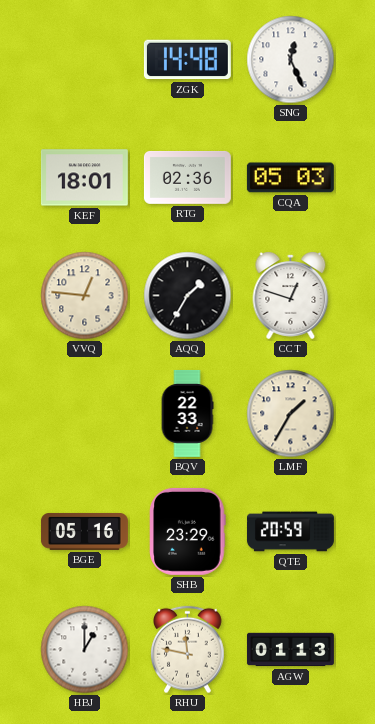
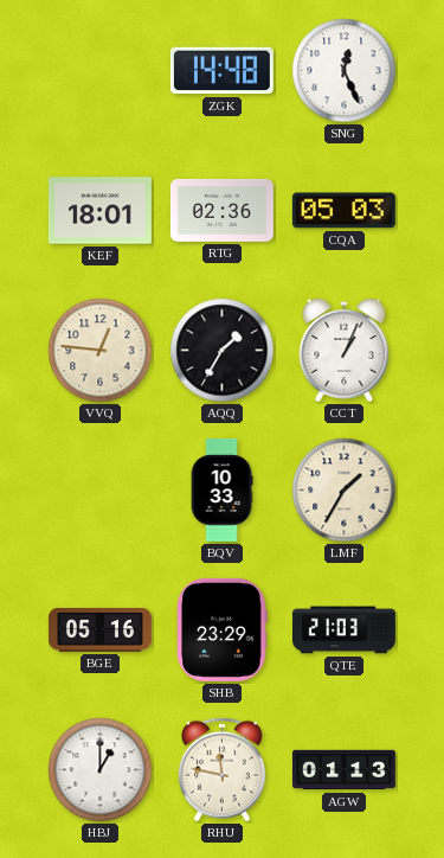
CCT: 12:48 -> 1:04 (345, 350)
BQV: 22:33 -> 10:33 (221, 489)
QTE: 20:59 -> 21:03 (343, 630)
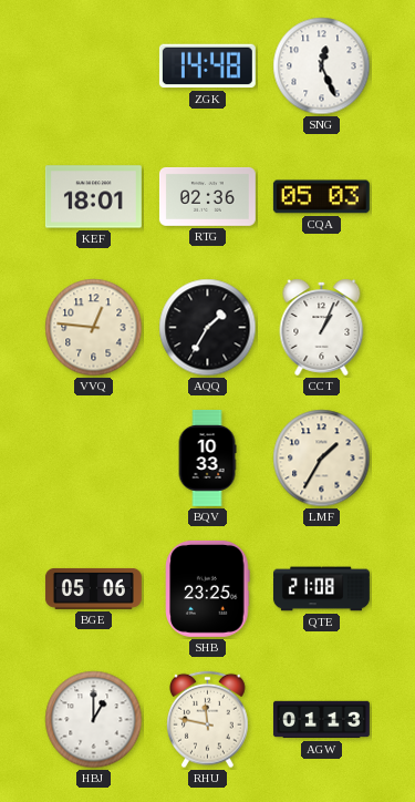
BGE: 05:16 -> 05:06 (93, 588)
SHB: 23:29 -> 23:25 (208, 588)
QTE: 21:03 -> 21:08 (321, 589)
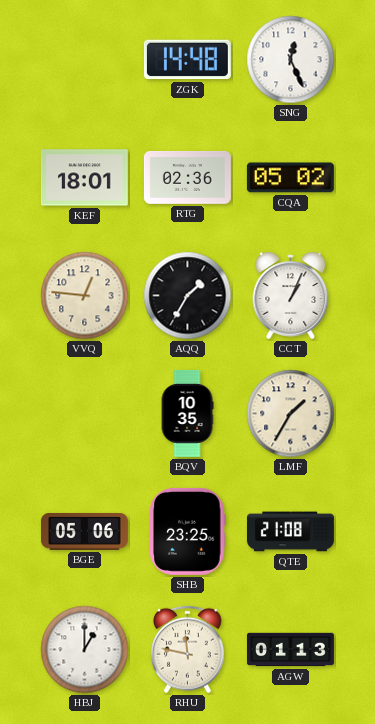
CQA: 05:03 -> 05:02 (290, 178)
BQV: 10:33 -> 10:35 (187, 413)
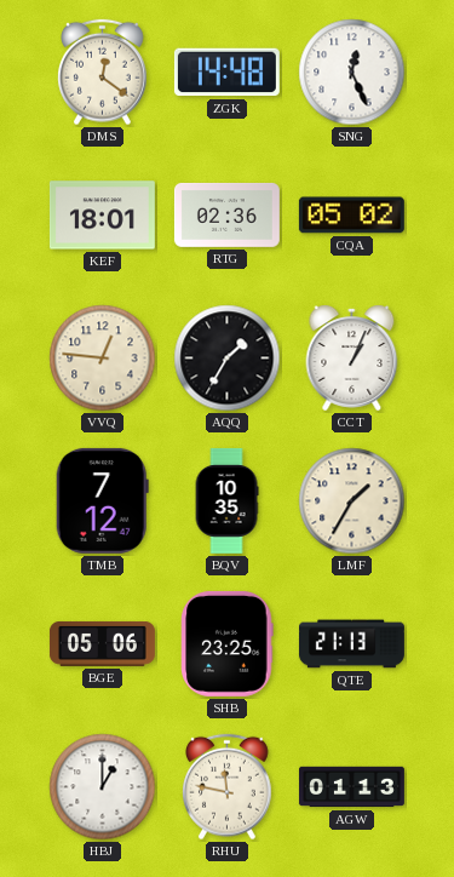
DMS: none -> 12:21 (103, 73)
TMB: none -> 7:12 (102, 500)
QTE: 21:08 -> 21:13 (351, 644)
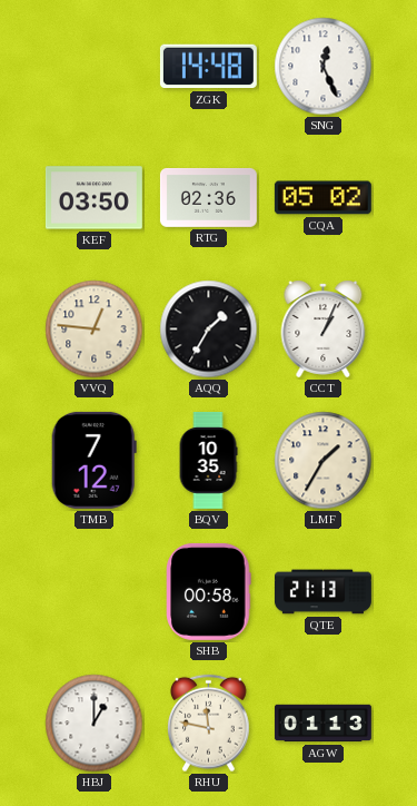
DMS: 12:21 -> none (103, 73)
KEF: 18:01 -> 03:50 (93, 198)
BGE: 05:06 -> none (102, 643)
SHB: 23:25 -> 00:58 (209, 591)
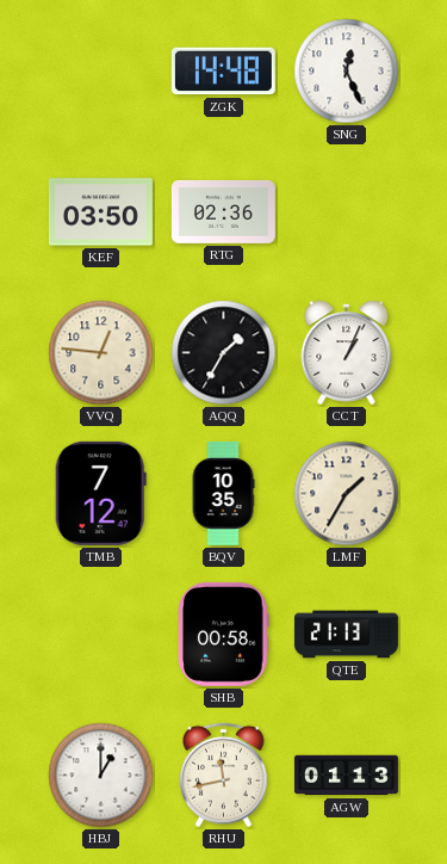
CQA: 05:02 -> none (322, 198)
RHU: 11:47 -> 11:43 (224, 776)
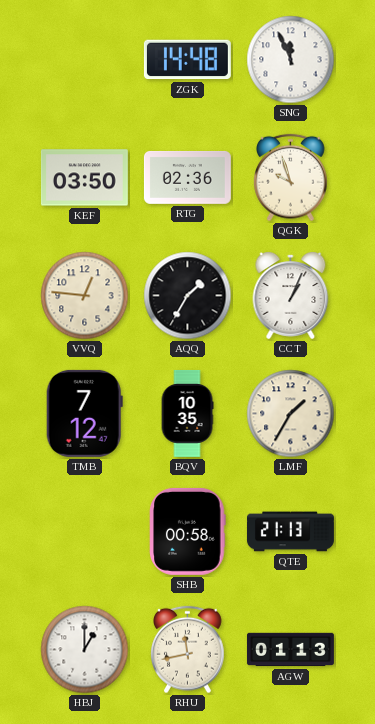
SNG: 12:26 -> 11:56 (291, 60)
QGK: none -> 9:57 (291, 178)
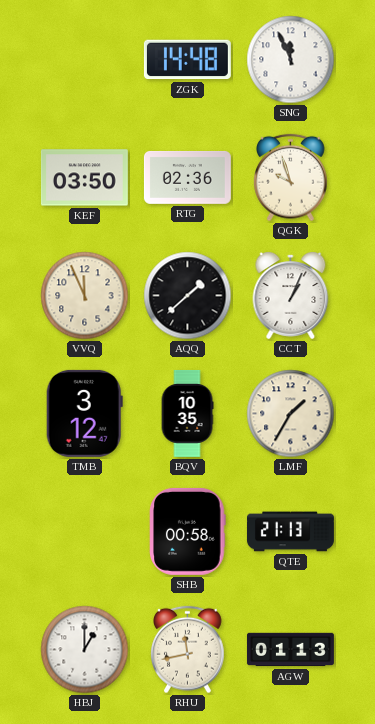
VVQ: 12:46 -> 11:56 (85, 296)
AQQ: 1:35 -> 1:38 (188, 296)
TMB: 7:12 -> 3:12 (84, 413)
